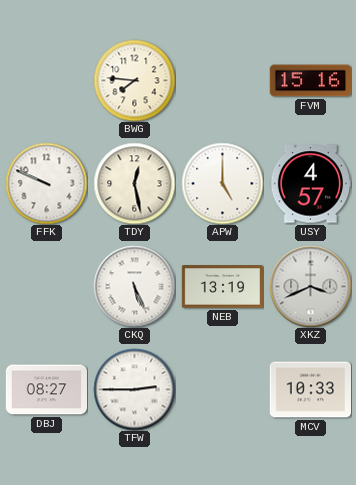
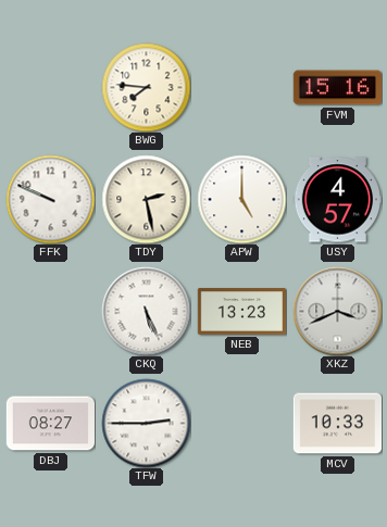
TDY: 12:28 -> 2:28 (146, 199)
NEB: 13:19 -> 13:23 (241, 312)
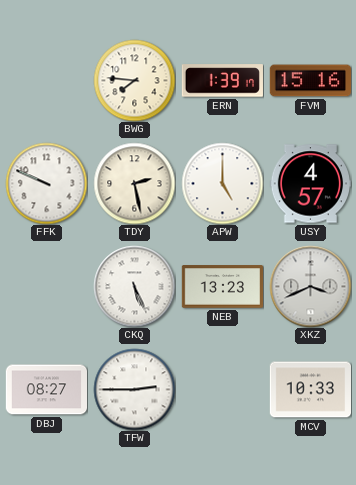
ERN: none -> 1:39 (222, 81)
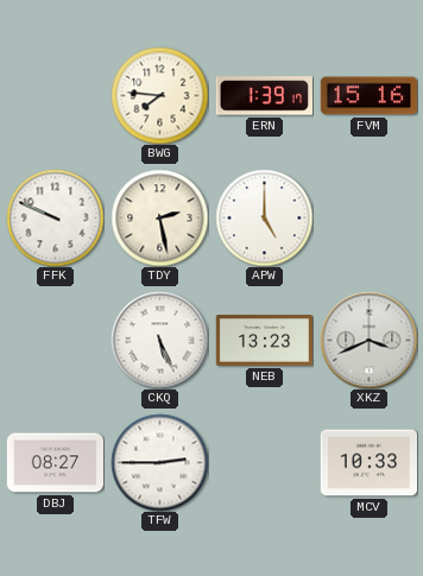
USY: 4:57 -> none (310, 184)
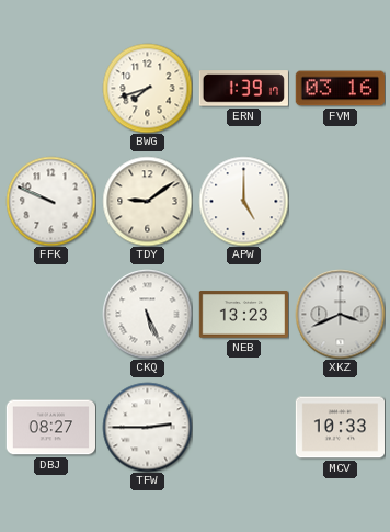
BWG: 7:46 -> 7:42 (147, 88)
FVM: 15:16 -> 03:16 (340, 89)
TDY: 2:28 -> 9:09 (147, 201)
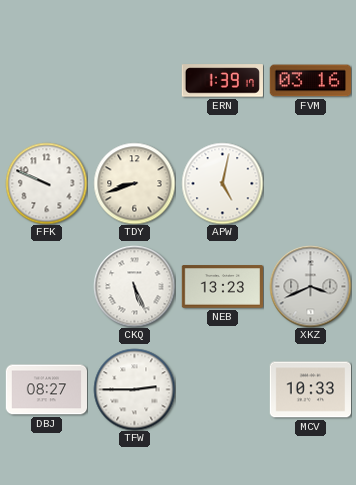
BWG: 7:42 -> none (147, 88)
TDY: 9:09 -> 8:42 (134, 183)
APW: 5:00 -> 5:02 (222, 183)
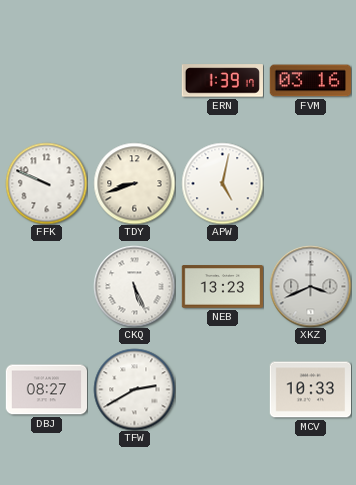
TFW: 2:45 -> 2:40 (134, 389)
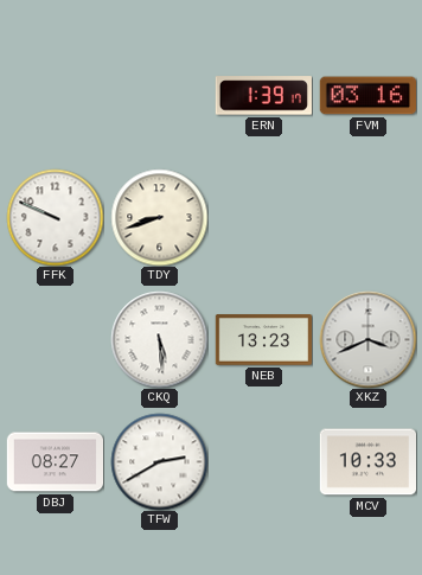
APW: 5:02 -> none (222, 183)
CKQ: 5:26 -> 5:29 (159, 339)
